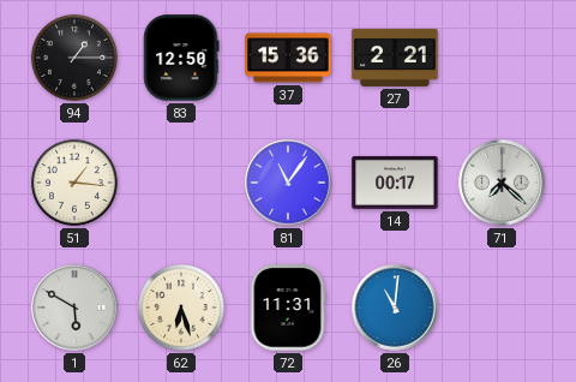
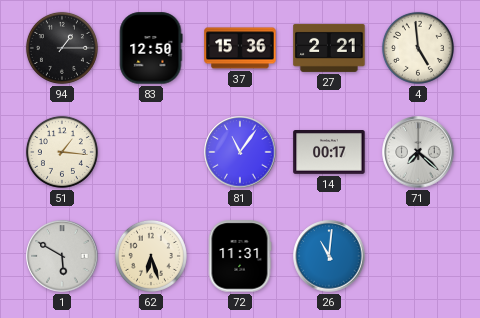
4: none -> 4:59 (418, 48)
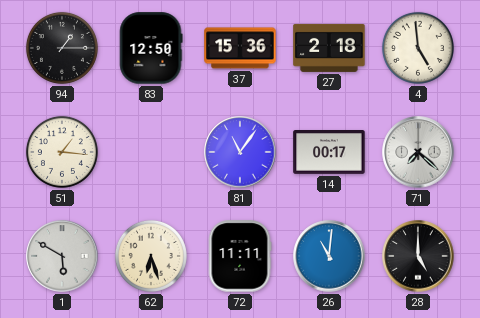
27: 2:21 -> 2:18 (329, 48)
72: 11:31 -> 11:11 (240, 256)
28: none -> 5:00 (418, 256)
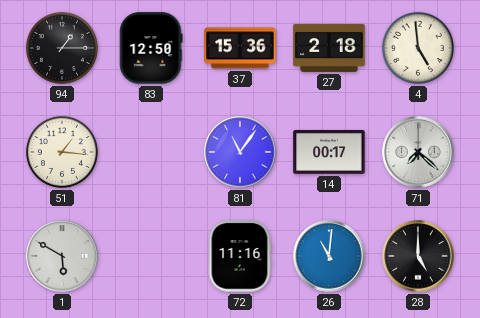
62: 6:27 -> none (151, 256)
72: 11:11 -> 11:16 (240, 256)
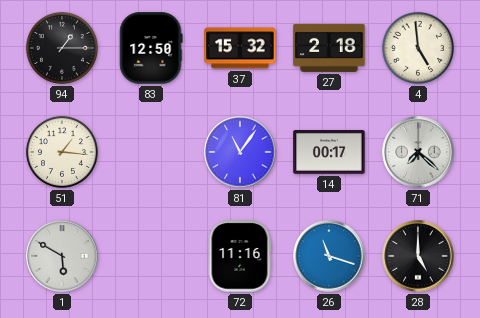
37: 15:36 -> 15:32 (240, 48)
26: 11:01 -> 11:18 (329, 256)
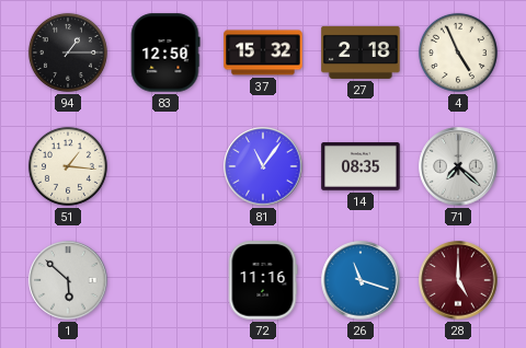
4: 4:59 -> 4:56 (458, 53)
14: 00:17 -> 08:35 (361, 167)
1: 5:50 -> 5:52 (68, 280)
28 dial: black -> burgundy (458, 280)
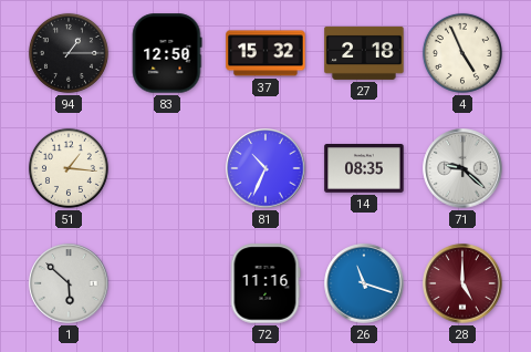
81: 11:06 -> 10:34 (265, 168)
71: 7:22 -> 9:22 (462, 168)
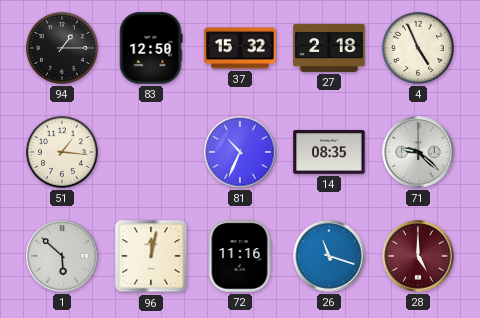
96: none -> 12:02 (151, 256)
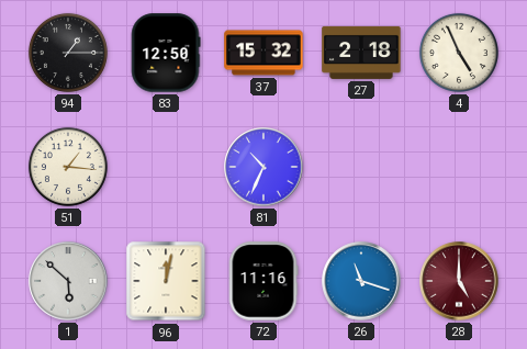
14: 08:35 -> none (329, 153)
71: 9:22 -> none (418, 152)
